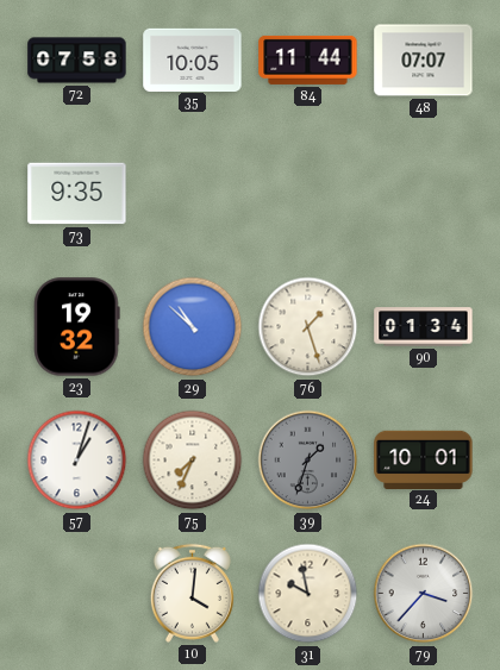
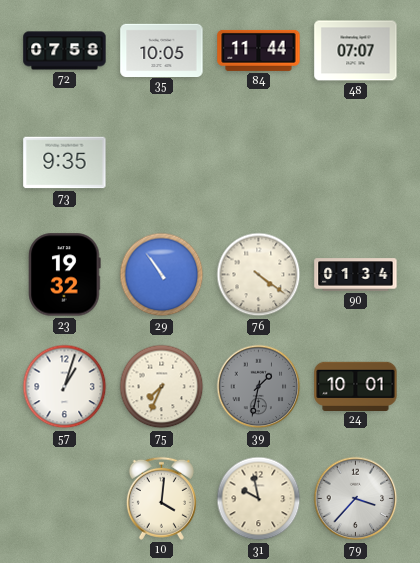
29: 10:52 -> 10:54 (162, 275)
76: 1:27 -> 4:21 (259, 275)
39: 1:33 -> 1:32 (259, 387)
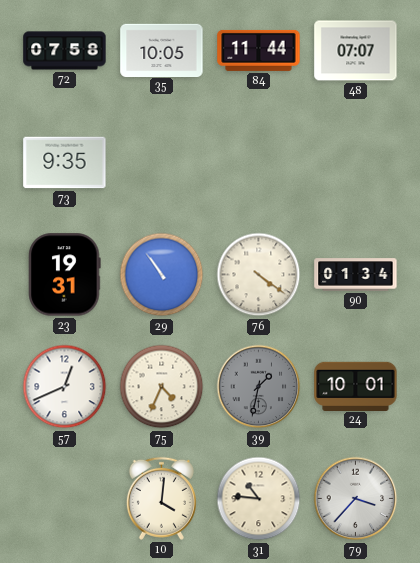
23: 19:32 -> 19:31 (65, 275)
57: 1:03 -> 12:41 (65, 387)
75: 7:34 -> 4:34 (162, 387)
31: 9:58 -> 10:46 (259, 499)
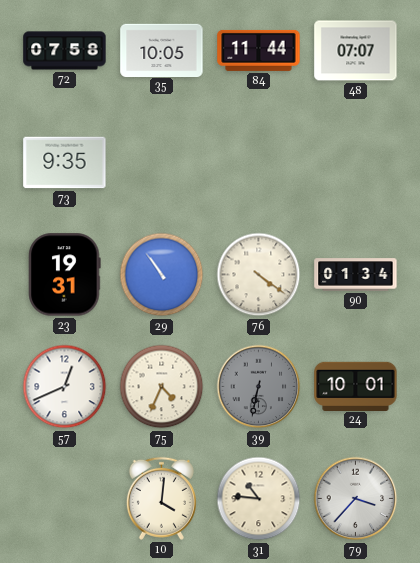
39: 1:32 -> 6:32 (259, 387)
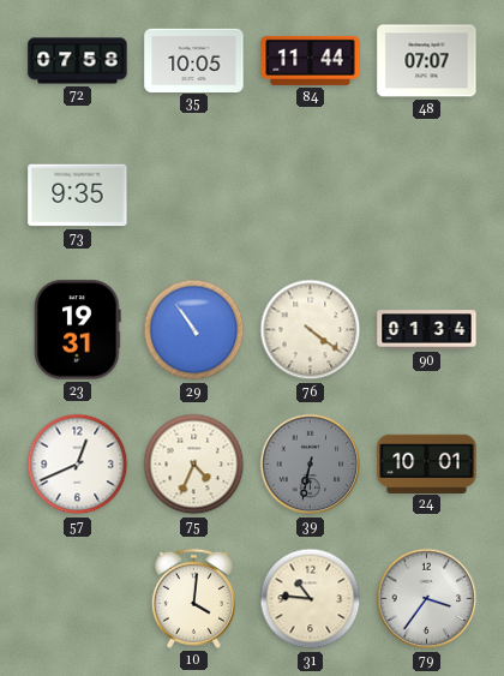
79: 3:37 -> 3:36 (427, 599)
